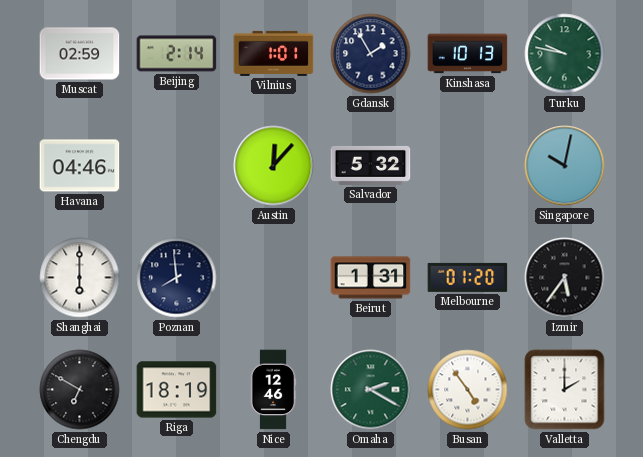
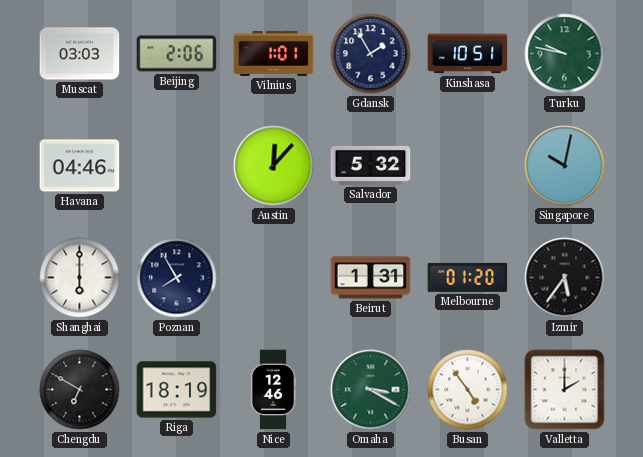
Muscat: 02:59 -> 03:03 (80, 54)
Beijing: 2:14 -> 2:06 (177, 54)
Kinshasa: 10:13 -> 10:51 (468, 54)
Poznan: 7:59 -> 7:55 (177, 278)
Omaha: 2:20 -> 3:20 (371, 390)
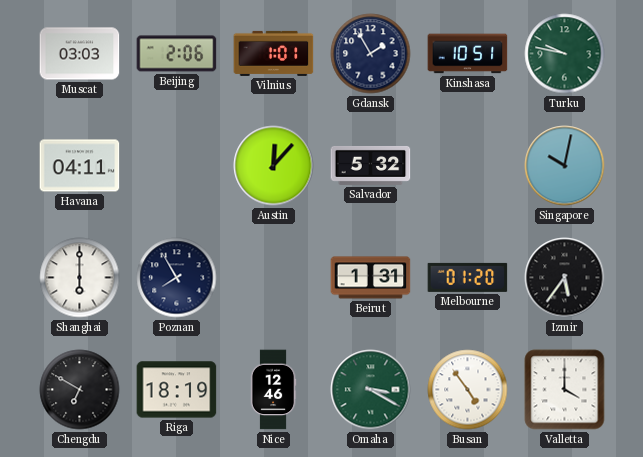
Havana: 04:46 -> 04:11 (80, 166)
Valletta: 2:00 -> 4:00 (565, 390)
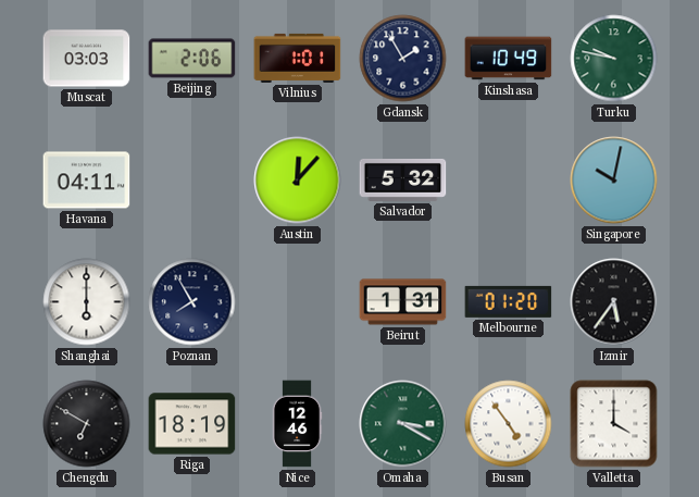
Kinshasa: 10:51 -> 10:49 (509, 59)
